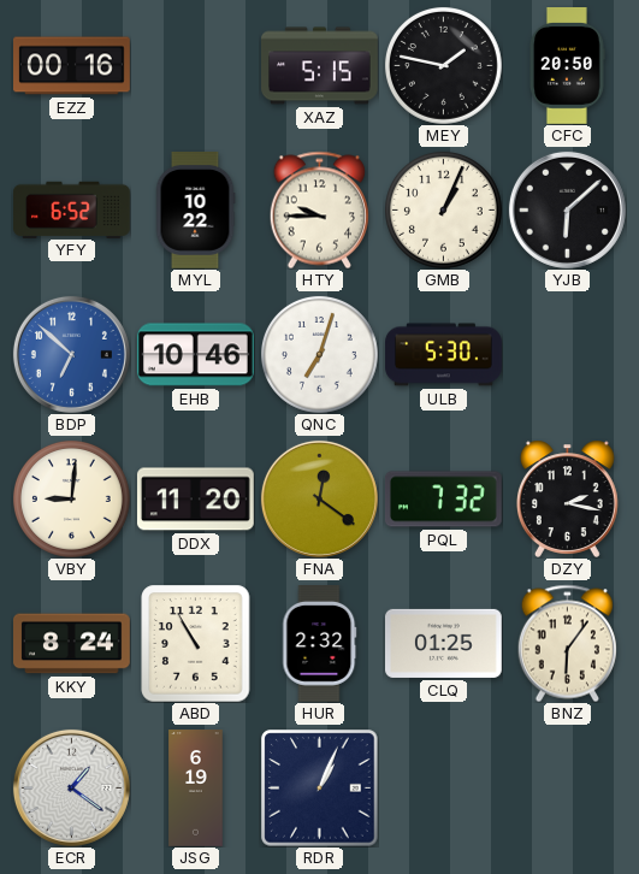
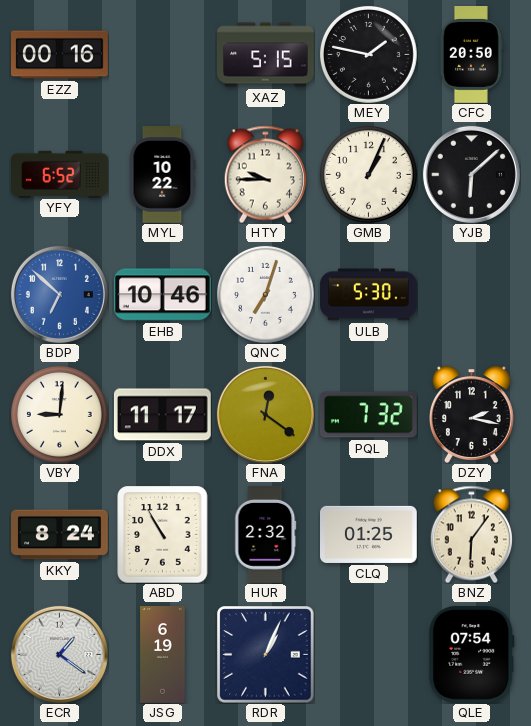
DDX: 11:20 -> 11:17 (162, 415)
QLE: none -> 07:54 (472, 654)
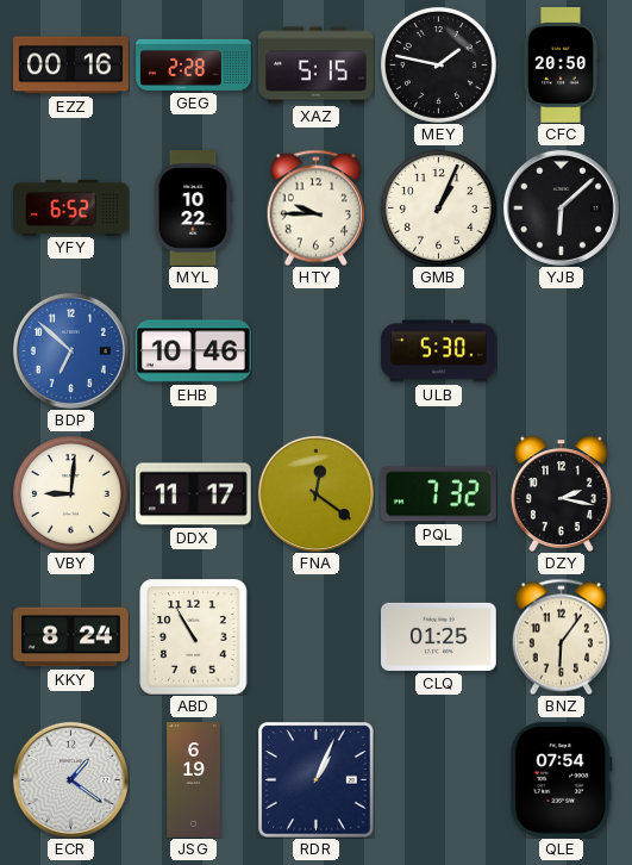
GEG: none -> 2:28 (194, 64)
QNC: 7:03 -> none (265, 294)
HUR: 2:32 -> none (266, 535)
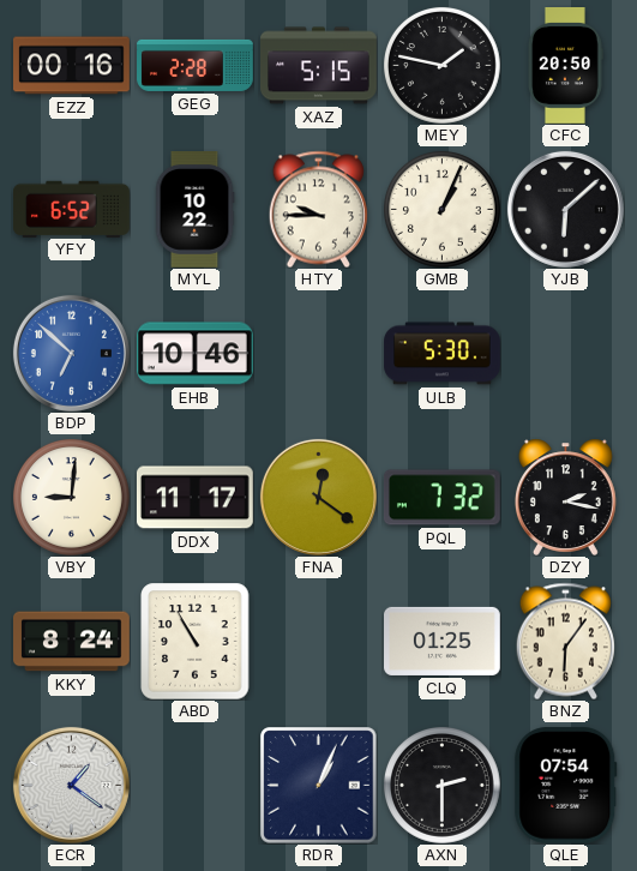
JSG: 6:19 -> none (194, 780)
AXN: none -> 2:30 (441, 785)
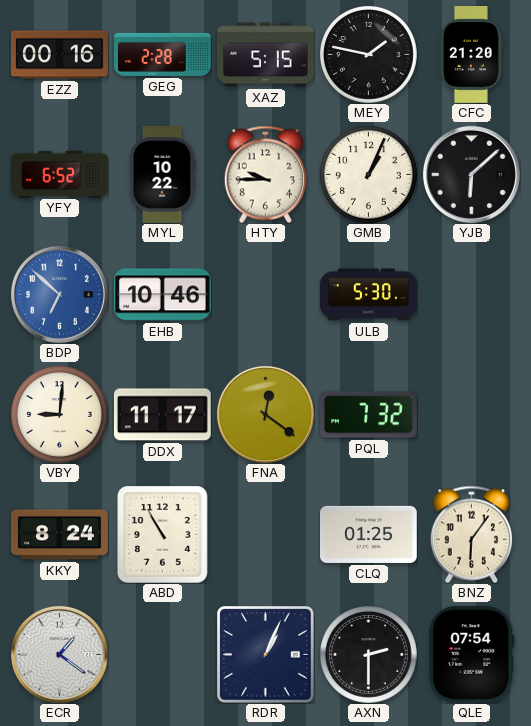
CFC: 20:50 -> 21:20 (471, 55)
DZY: 2:17 -> none (565, 497)
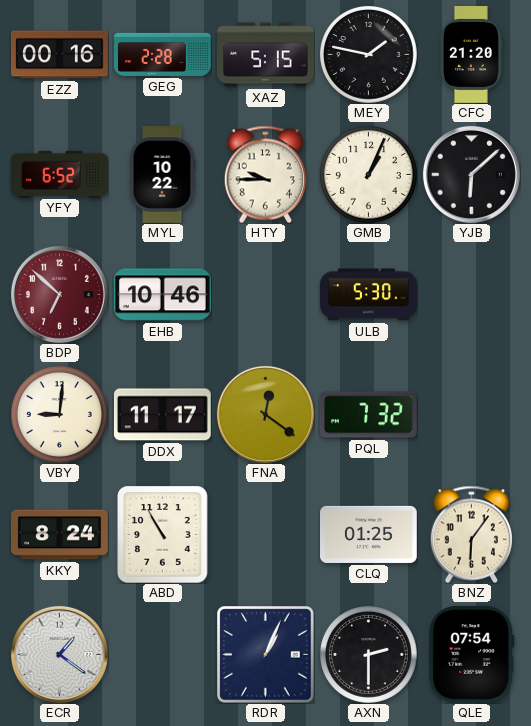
BDP dial: blue -> burgundy (59, 294)
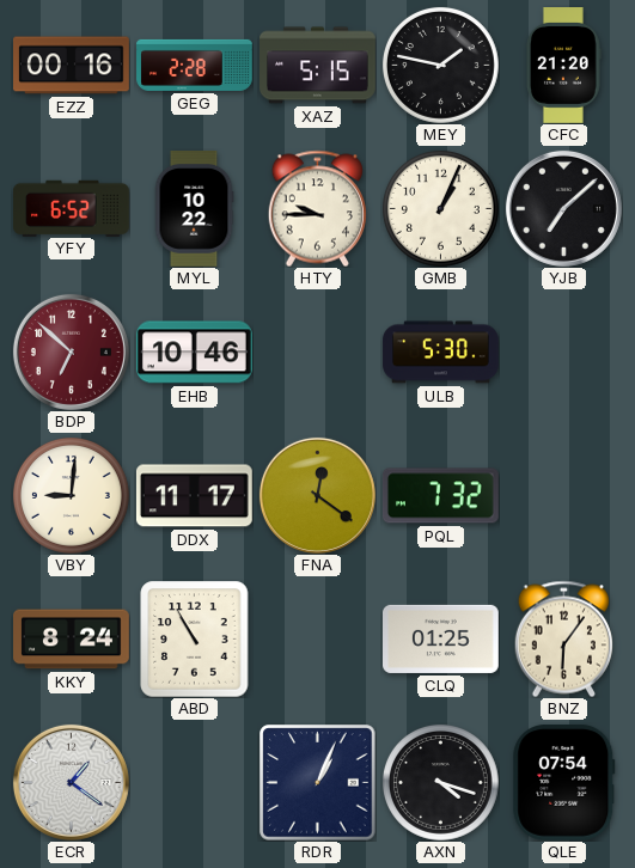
YJB: 6:08 -> 7:08 (563, 208)
AXN: 2:30 -> 4:18 (440, 782)
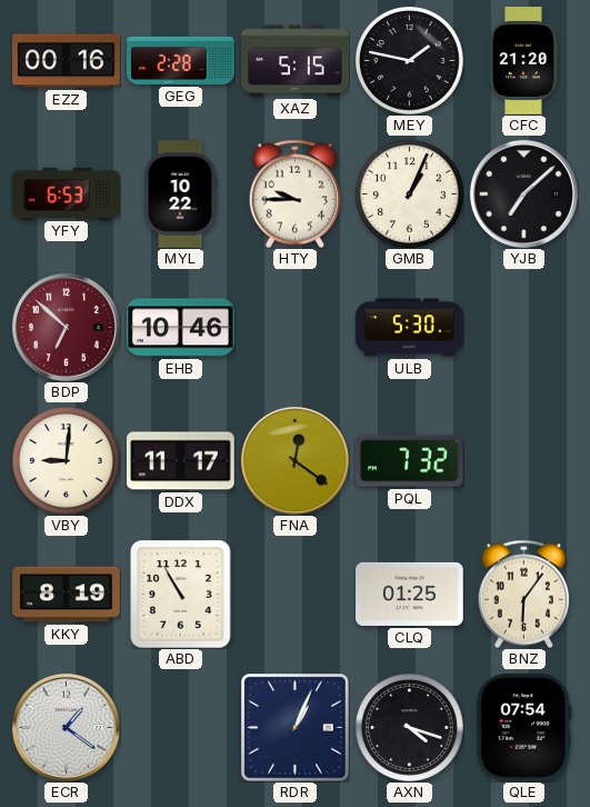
YFY: 6:52 -> 6:53 (67, 193)
KKY: 8:24 -> 8:19 (67, 595)
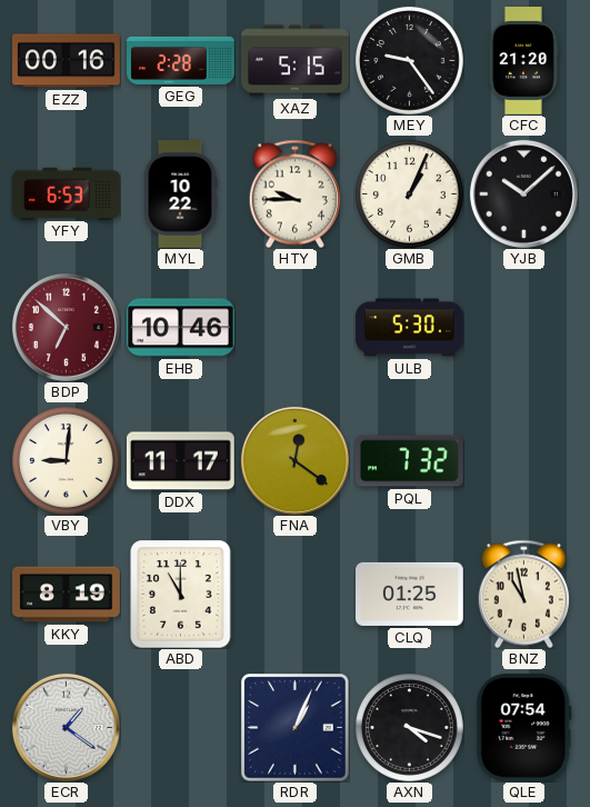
MEY: 1:47 -> 9:24 (409, 60)
YJB: 7:08 -> 10:08 (523, 193)
ABD: 10:55 -> 11:00 (181, 594)
BNZ: 6:06 -> 10:58 (523, 594)
